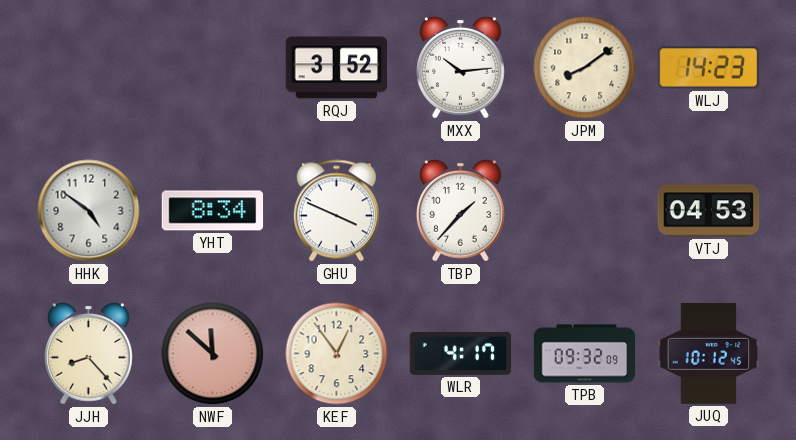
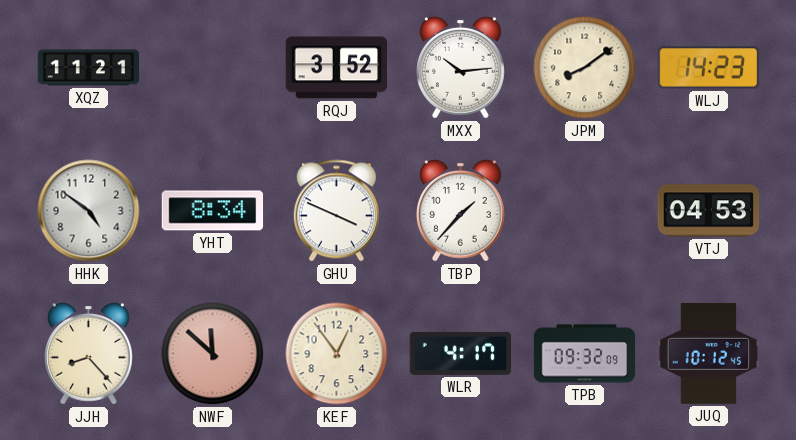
XQZ: none -> 11:21 (89, 68)
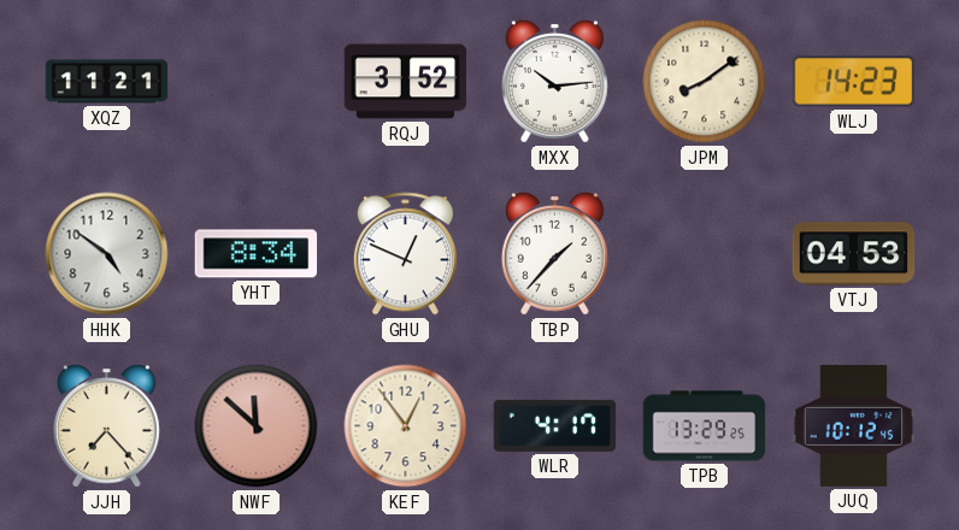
GHU: 3:49 -> 12:49 (405, 254)
JJH: 8:23 -> 7:23 (106, 425)
TPB: 09:32 -> 13:29 (705, 426)
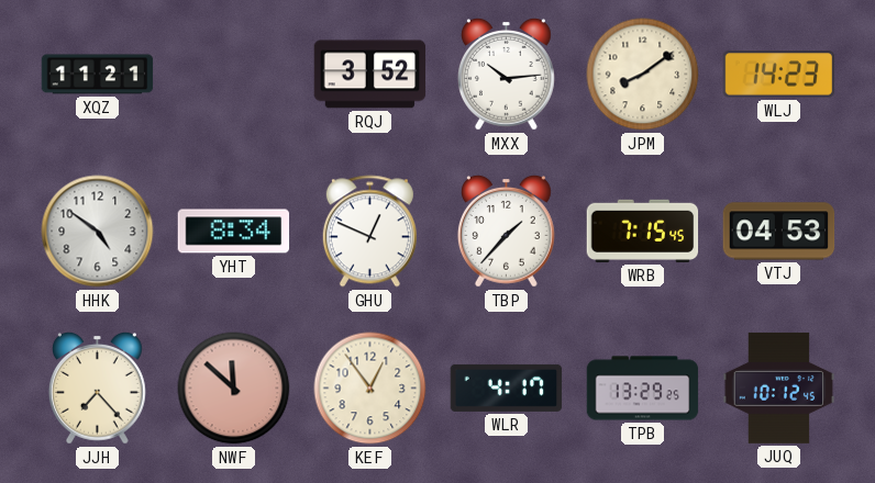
WRB: none -> 7:15 (643, 231)
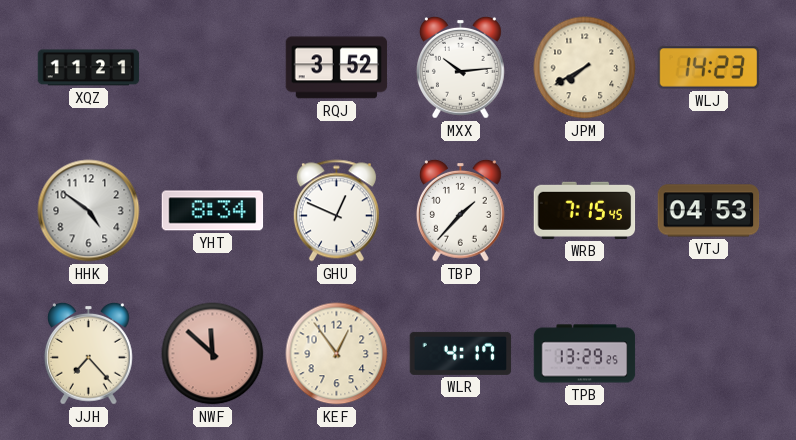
JPM: 8:09 -> 7:40 (585, 68)
JUQ: 10:12 -> none (779, 387)
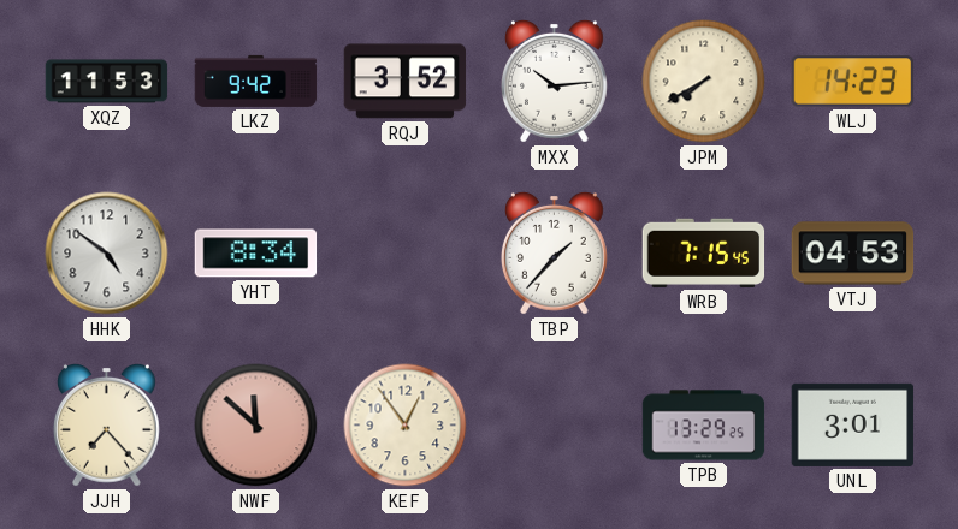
XQZ: 11:21 -> 11:53 (107, 82)
LKZ: none -> 9:42 (256, 81)
GHU: 12:49 -> none (336, 211)
WLR: 4:17 -> none (461, 353)
UNL: none -> 3:01 (853, 424)
